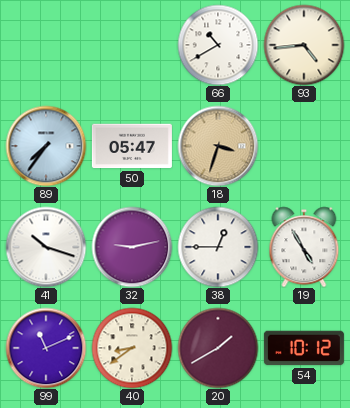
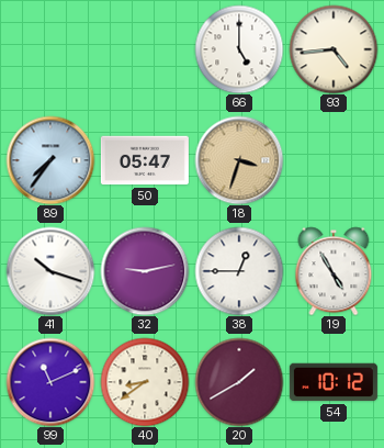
66: 10:40 -> 5:00 (239, 49)
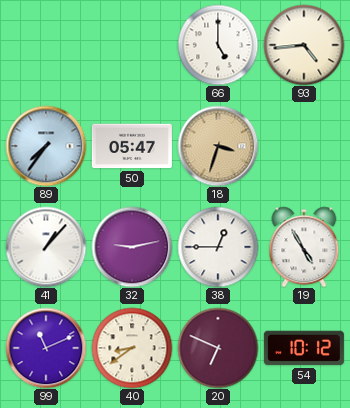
41: 10:18 -> 1:07 (46, 247)
20: 1:40 -> 6:49 (218, 348)
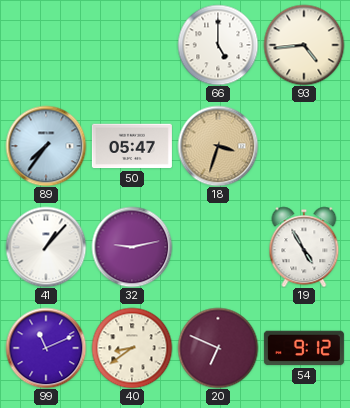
38: 12:45 -> none (218, 247)
54: 10:12 -> 9:12 (304, 348)
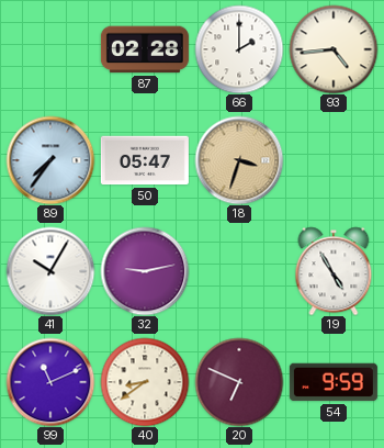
87: none -> 02:28 (145, 49)
66: 5:00 -> 2:00 (239, 49)
41: 1:07 -> 10:05 (50, 271)
54: 9:12 -> 9:59 (334, 382)
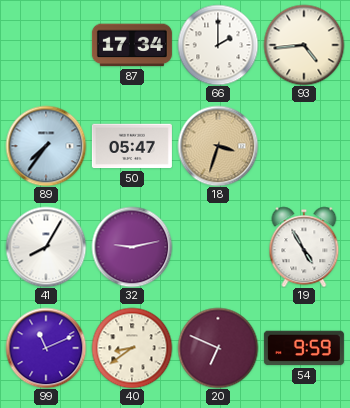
87: 02:28 -> 17:34 (132, 45)
41: 10:05 -> 8:05 (46, 247)
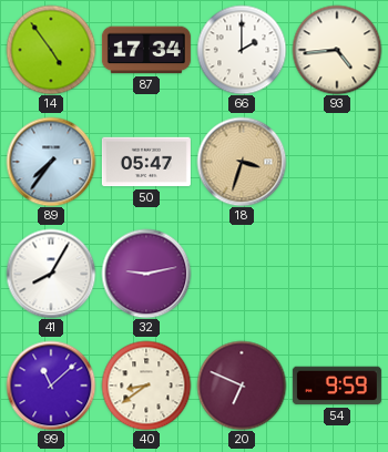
14: none -> 4:54 (51, 50)
19: 4:55 -> none (304, 247)
99: 11:11 -> 11:08 (51, 386)
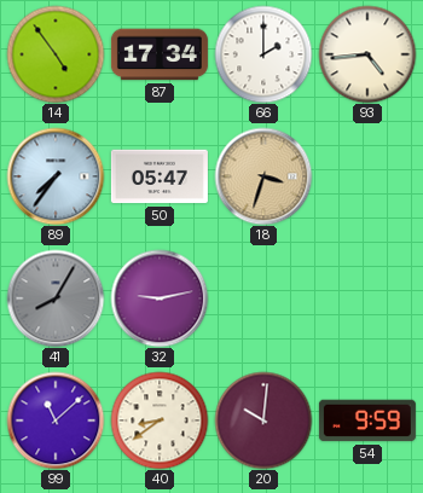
41 dial: white -> grey (56, 298)
20: 6:49 -> 10:01 (263, 420)
